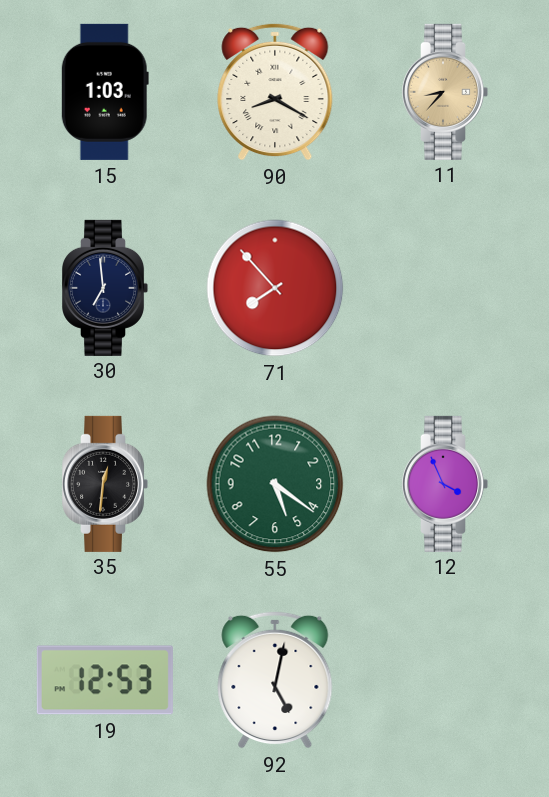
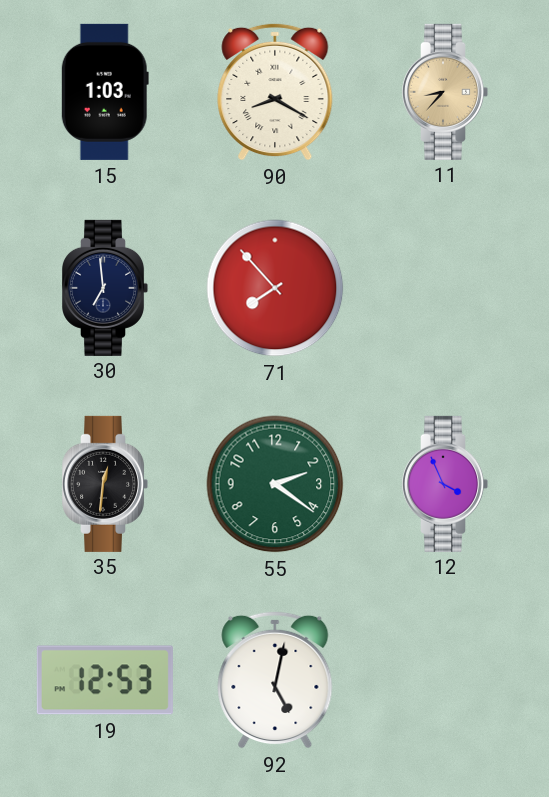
55: 5:21 -> 2:21 (275, 484)
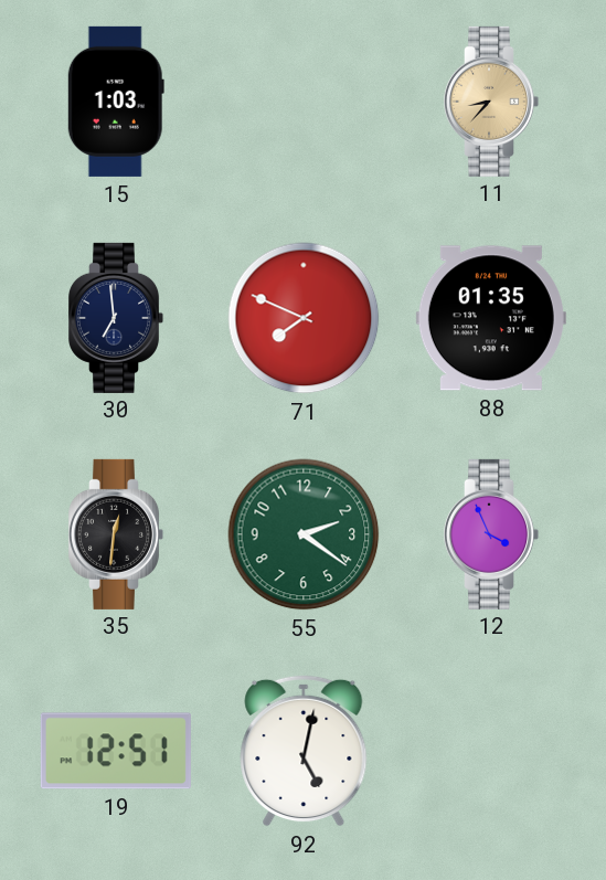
90: 8:20 -> none (275, 92)
71: 7:53 -> 7:49 (304, 318)
88: none -> 01:35 (491, 318)
19: 12:53 -> 12:51 (116, 751)
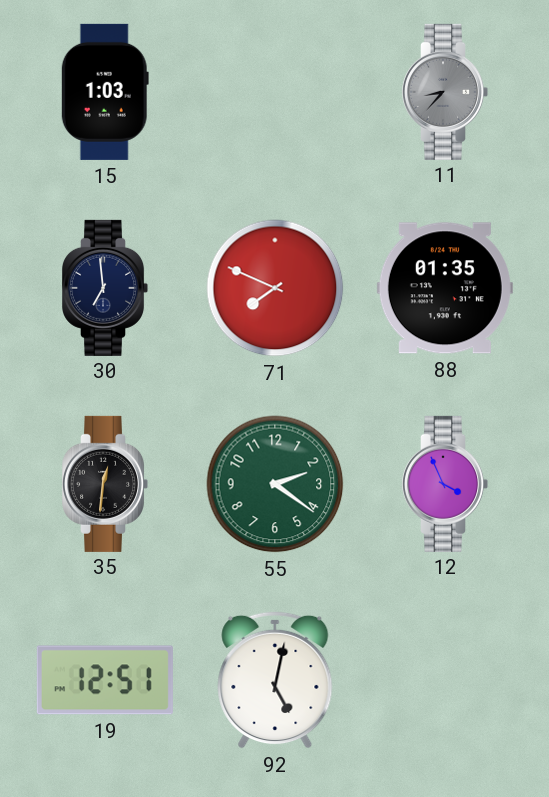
11 dial: champagne -> grey (446, 92)
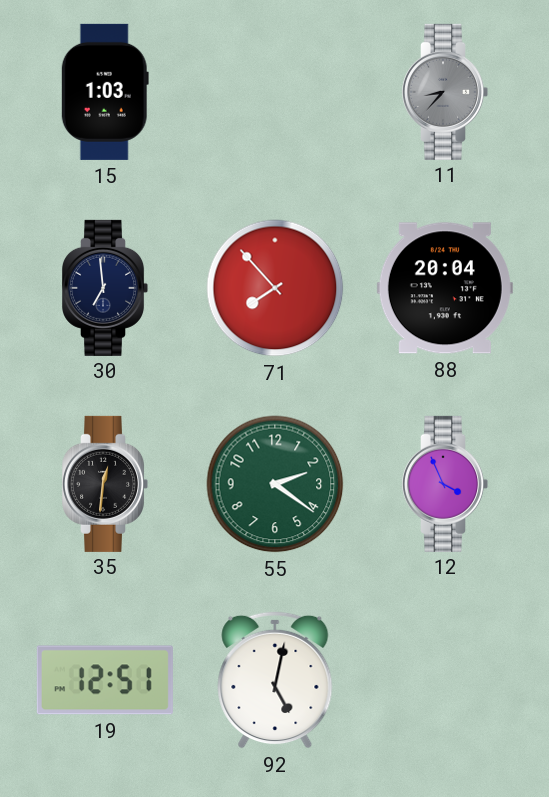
71: 7:49 -> 7:53 (275, 288)
88: 01:35 -> 20:04 (445, 288)
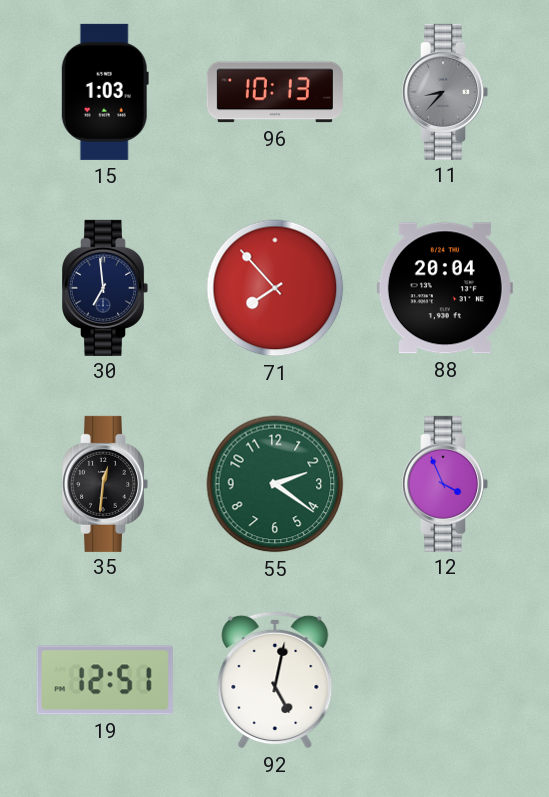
96: none -> 10:13 (275, 92)
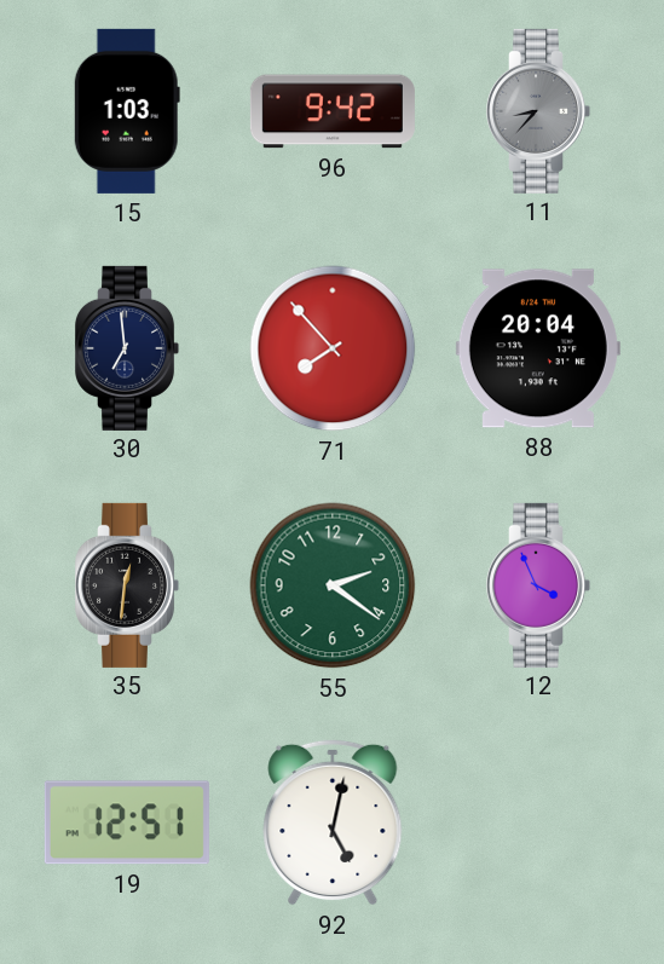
96: 10:13 -> 9:42 (333, 111)
